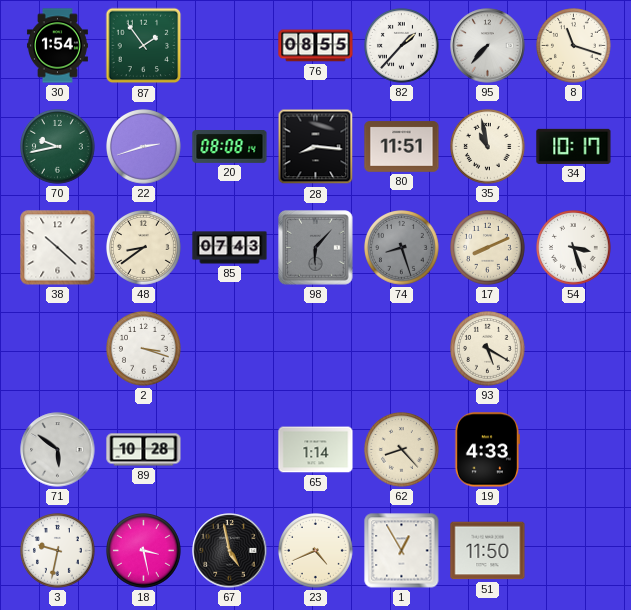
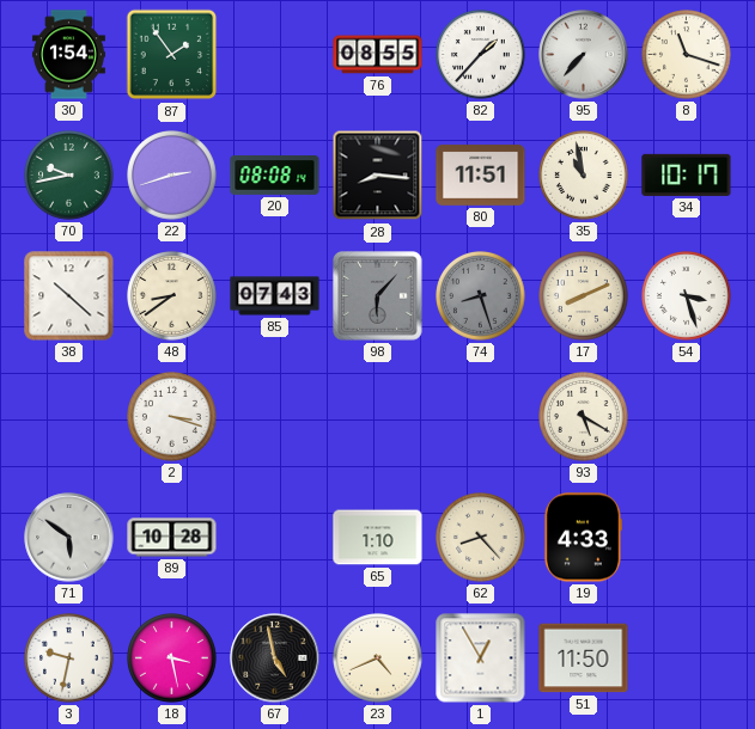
65: 1:14 -> 1:10 (378, 538)
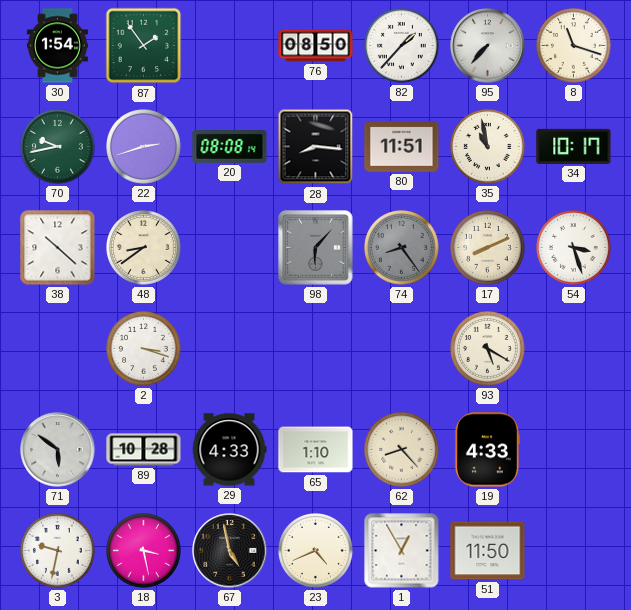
76: 08:55 -> 08:50 (316, 46)
85: 07:43 -> none (275, 296)
74: 8:27 -> 8:24 (402, 248)
29: none -> 4:33 (229, 450)
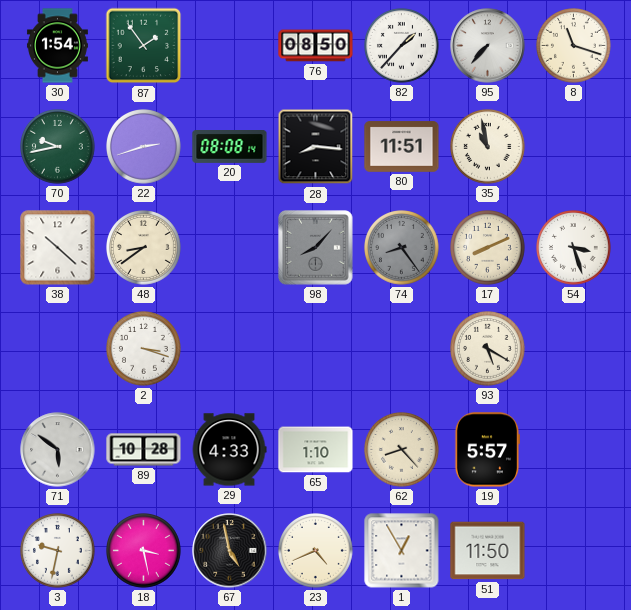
34: 10:17 -> none (574, 146)
98: 6:07 -> 8:07 (316, 248)
19: 4:33 -> 5:57 (486, 450)
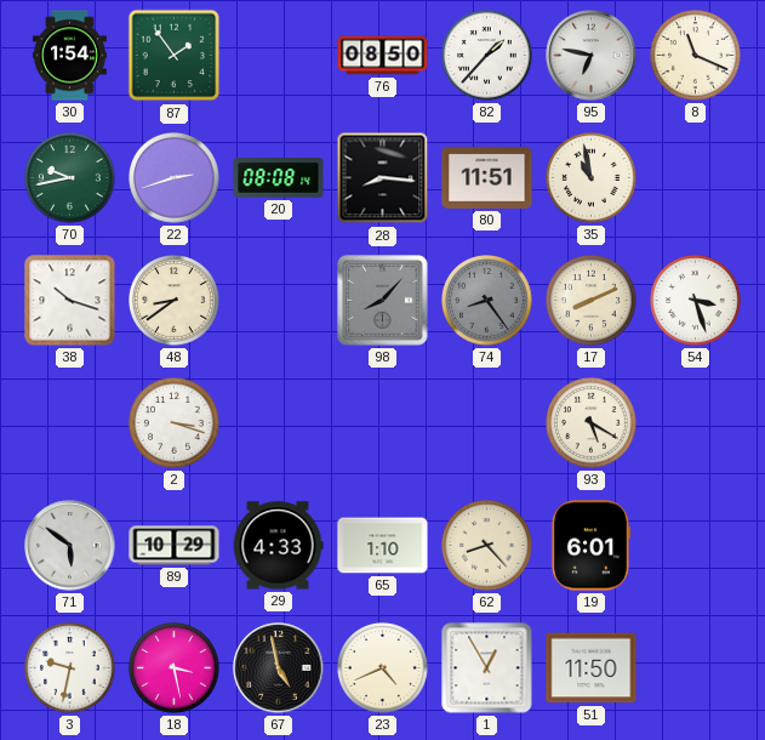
95: 7:37 -> 6:47 (592, 56)
8: 11:18 -> 11:19 (696, 56)
38: 10:22 -> 10:18 (70, 301)
89: 10:28 -> 10:29 (175, 546)
19: 5:57 -> 6:01 (589, 546)
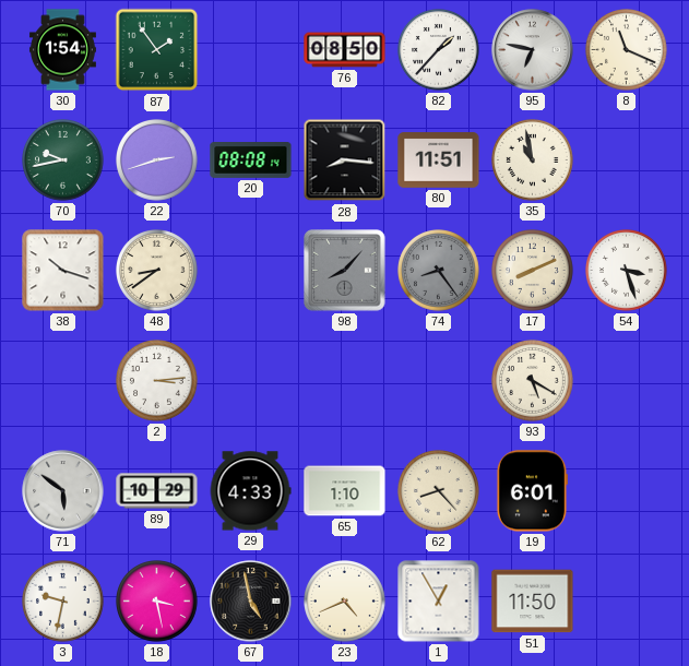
2: 3:18 -> 3:14 (157, 381)
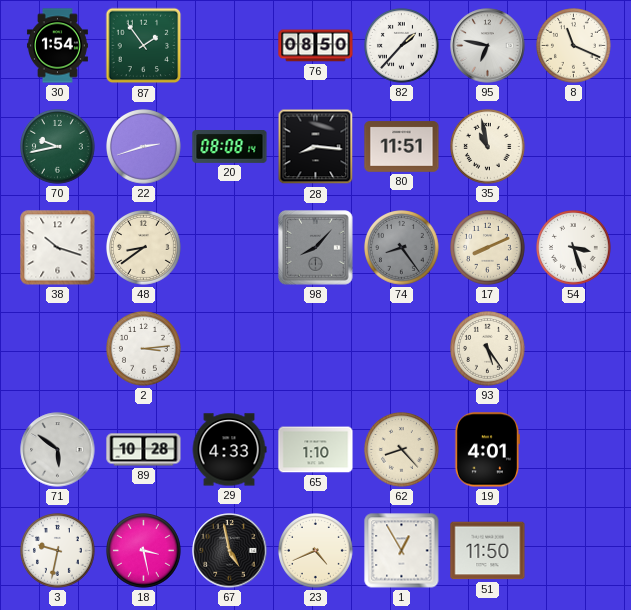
93: 5:20 -> 5:24 (488, 349)
89: 10:29 -> 10:28 (144, 450)
19: 6:01 -> 4:01 (486, 450)
